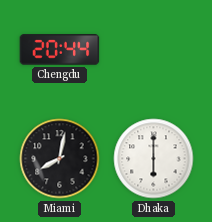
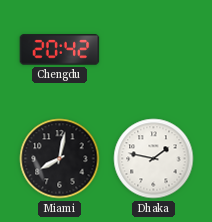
Chengdu: 20:44 -> 20:42 (60, 50)
Dhaka: 6:00 -> 1:47 (154, 159)
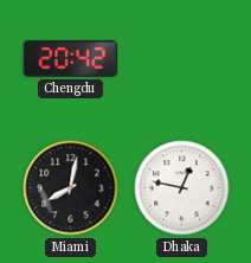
Dhaka: 1:47 -> 12:47 (182, 188)
